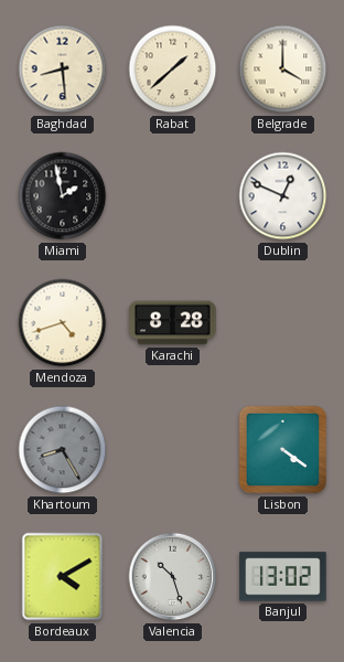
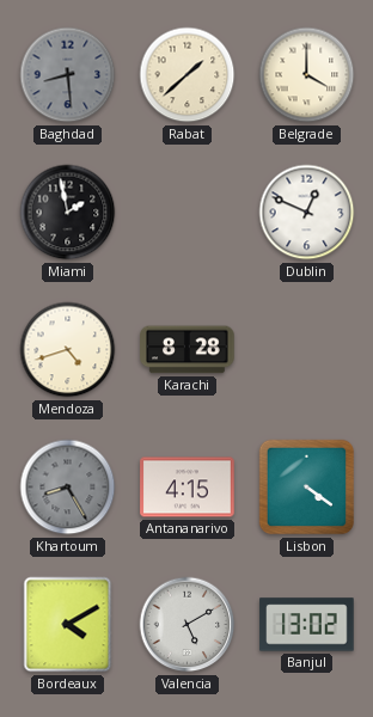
Baghdad dial: cream -> grey (68, 75)
Antananarivo: none -> 4:15 (188, 488)
Valencia: 10:27 -> 5:10 (188, 625)
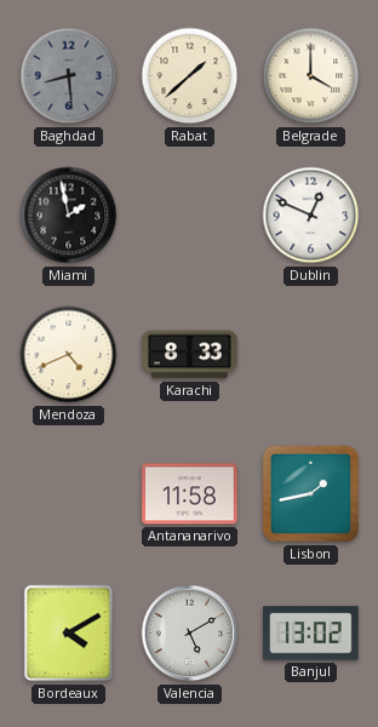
Mendoza: 4:42 -> 4:41 (69, 355)
Karachi: 8:28 -> 8:33 (190, 355)
Khartoum: 8:25 -> none (68, 488)
Antananarivo: 4:15 -> 11:58 (190, 494)
Lisbon: 4:21 -> 1:43 (311, 494)
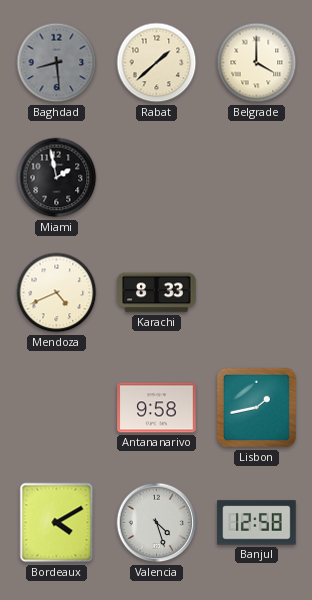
Dublin: 12:49 -> none (311, 216)
Antananarivo: 11:58 -> 9:58 (157, 408)
Valencia: 5:10 -> 4:27 (157, 523)
Banjul: 13:02 -> 12:58 (257, 523)
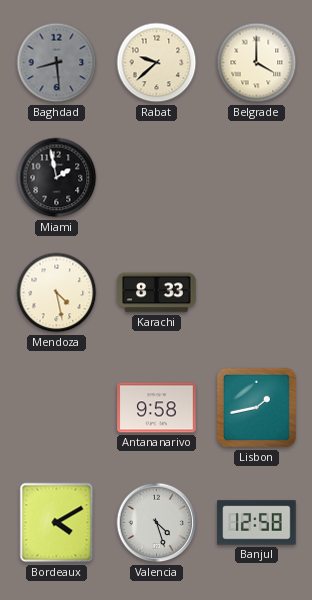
Rabat: 1:38 -> 9:38 (157, 63)
Mendoza: 4:41 -> 4:28 (57, 293)
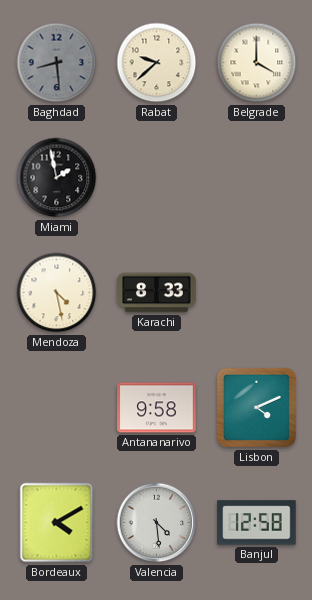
Lisbon: 1:43 -> 4:11 (257, 408)
Valencia: 4:27 -> 4:29 (157, 523)
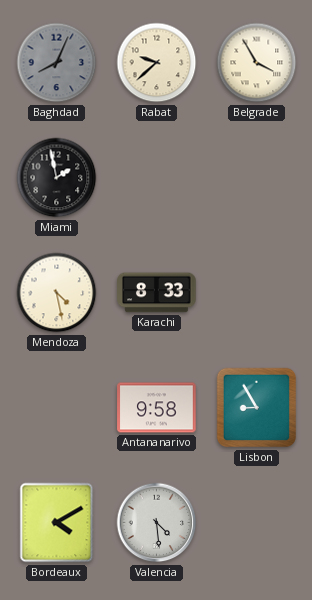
Baghdad: 8:29 -> 8:04 (57, 63)
Belgrade: 4:00 -> 3:55 (257, 63)
Lisbon: 4:11 -> 8:55 (257, 408)
Banjul: 12:58 -> none (257, 523)
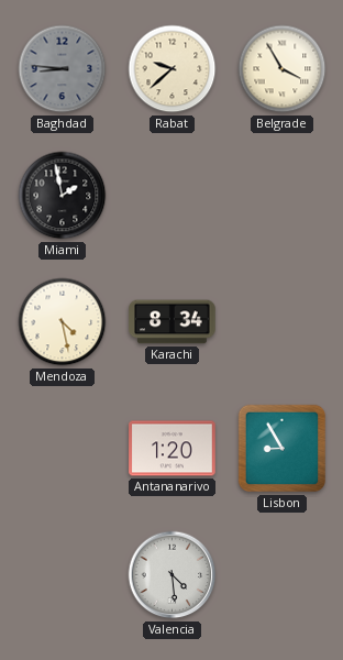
Baghdad: 8:04 -> 8:46 (63, 69)
Karachi: 8:33 -> 8:34 (173, 322)
Antananarivo: 9:58 -> 1:20 (173, 449)
Bordeaux: 4:10 -> none (57, 523)
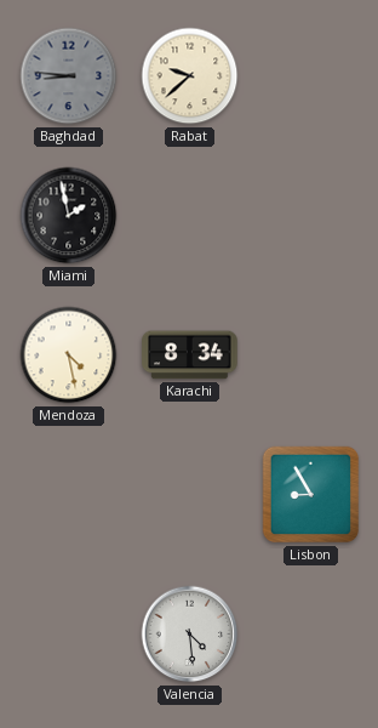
Belgrade: 3:55 -> none (283, 69)
Antananarivo: 1:20 -> none (173, 449)
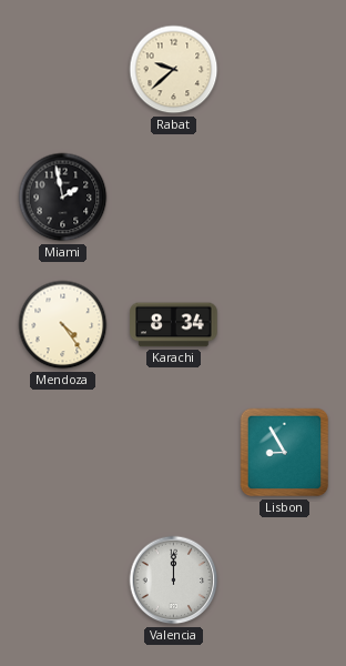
Baghdad: 8:46 -> none (69, 76)
Mendoza: 4:28 -> 4:24 (63, 325)
Valencia: 4:29 -> 12:00 (174, 581)
